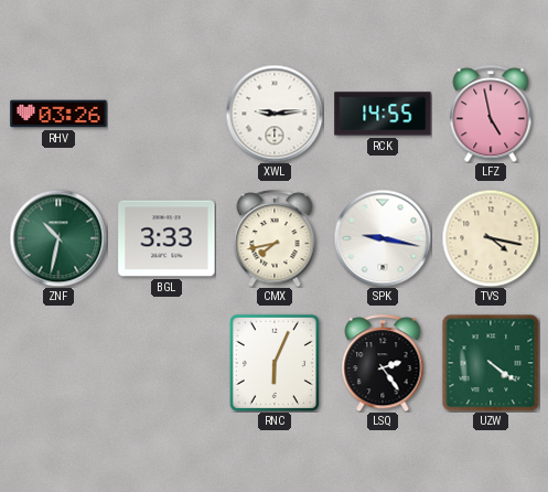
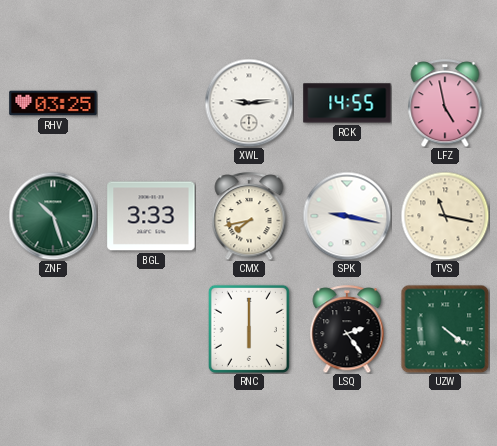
RHV: 03:26 -> 03:25 (53, 103)
ZNF: 10:32 -> 10:27 (53, 216)
TVS: 4:17 -> 11:17 (445, 216)
RNC: 6:04 -> 6:00 (249, 329)
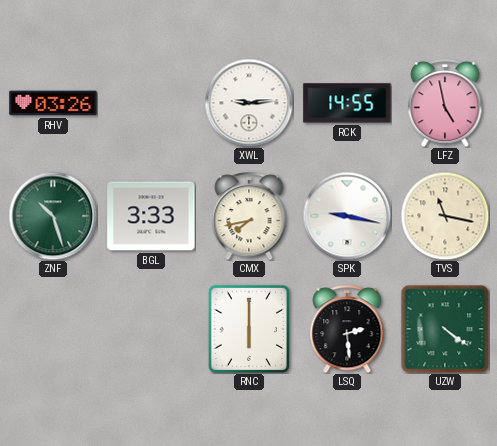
RHV: 03:25 -> 03:26 (53, 103)
LSQ: 2:24 -> 2:29 (347, 329)
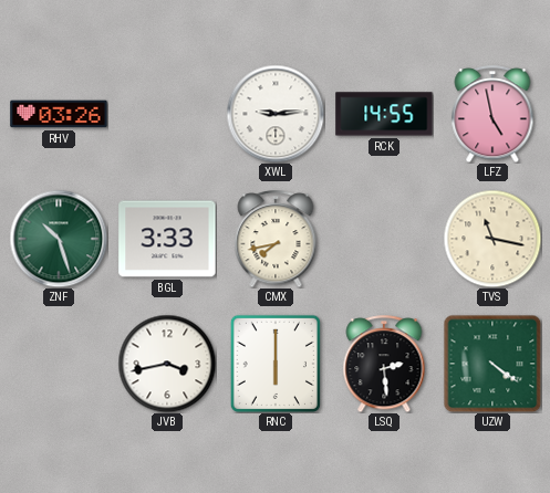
SPK: 9:17 -> none (347, 216)
JVB: none -> 3:43 (167, 364)
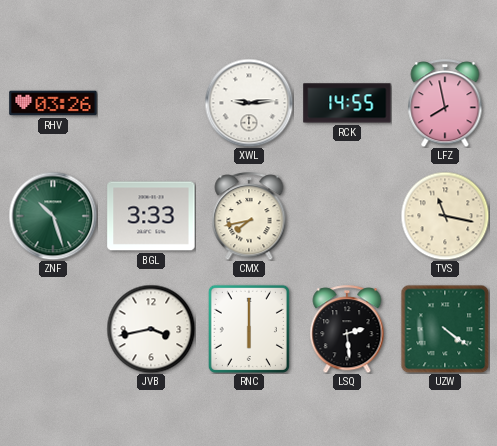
LFZ: 4:58 -> 7:58 (445, 103)
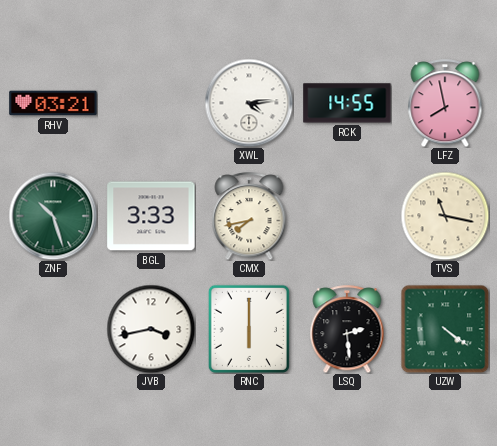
RHV: 03:26 -> 03:21 (53, 103)
XWL: 9:14 -> 4:14 (249, 103)
